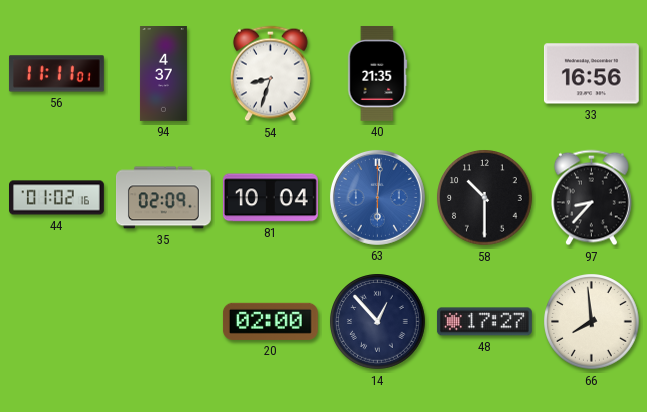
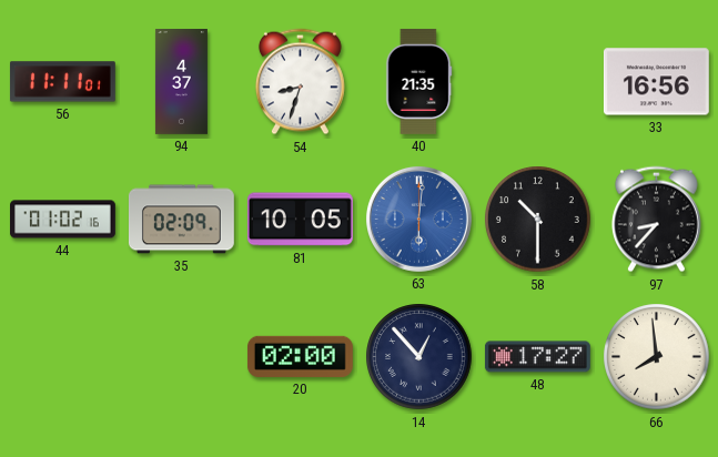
81: 10:04 -> 10:05 (300, 220)
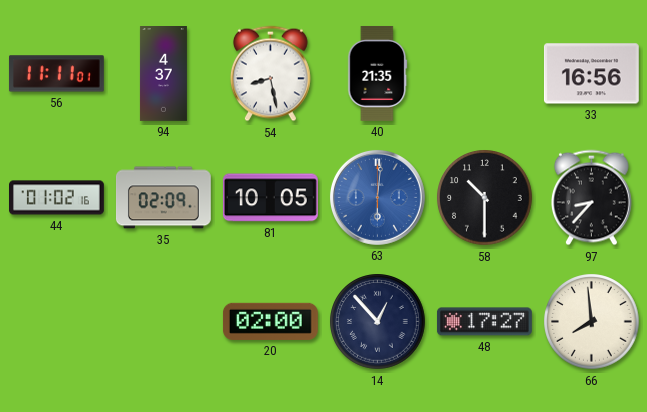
54: 8:33 -> 8:28 (270, 74)
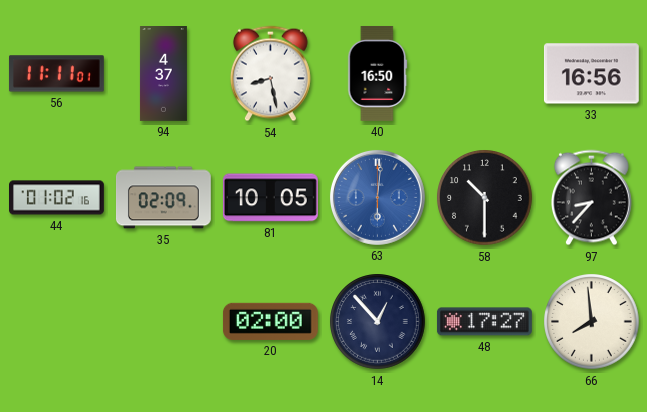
40: 21:35 -> 16:50 (378, 73)
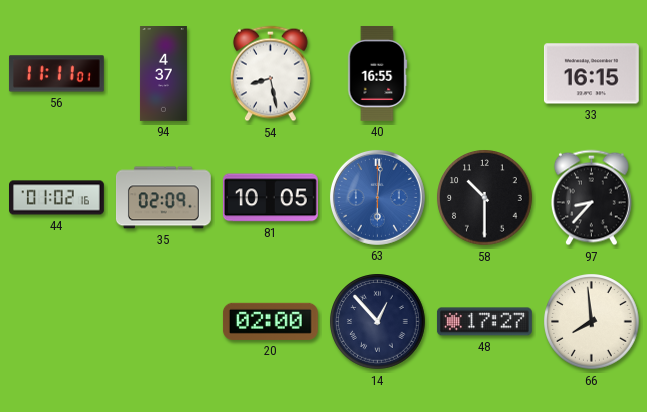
40: 16:50 -> 16:55 (378, 73)
33: 16:56 -> 16:15 (591, 74)
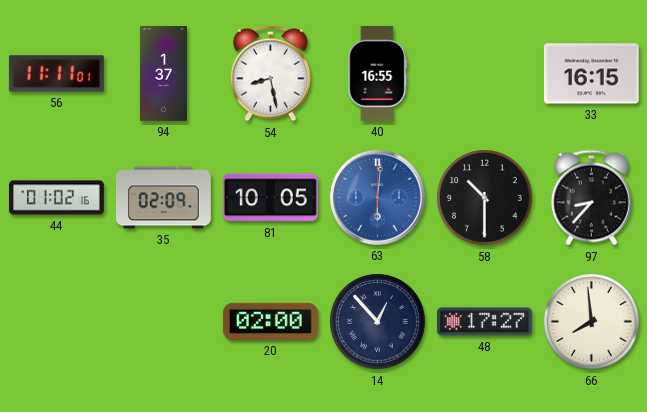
94: 4:37 -> 1:37 (163, 74)
